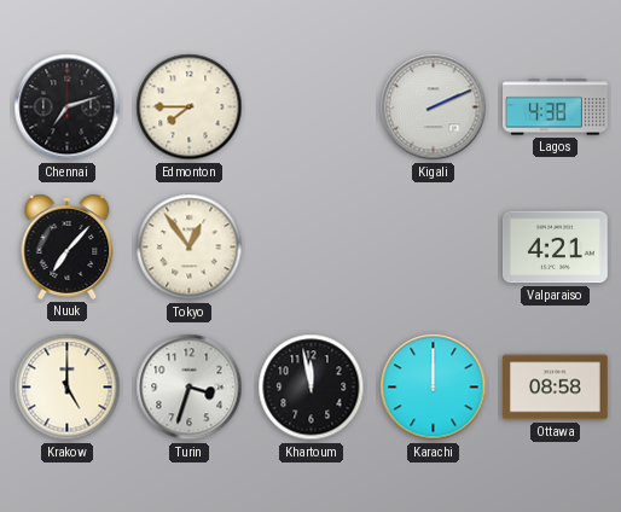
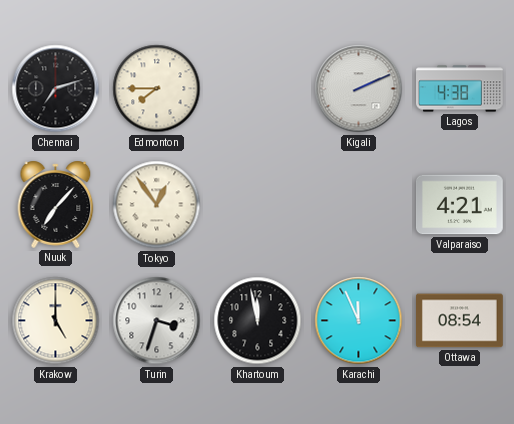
Karachi: 12:00 -> 11:56 (359, 321)
Ottawa: 08:58 -> 08:54 (460, 321)
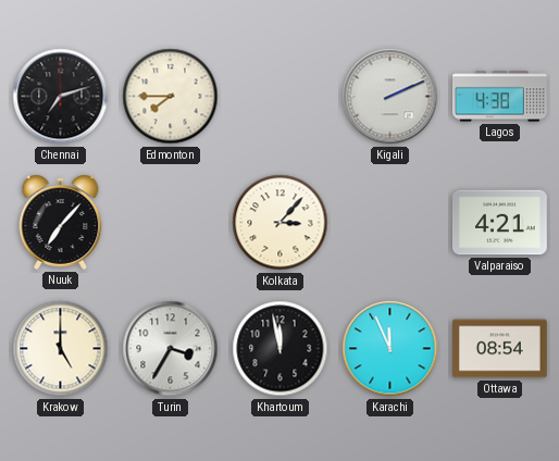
Tokyo: 12:54 -> none (157, 205)
Kolkata: none -> 3:07 (281, 223)
Turin: 3:33 -> 3:35 (171, 349)
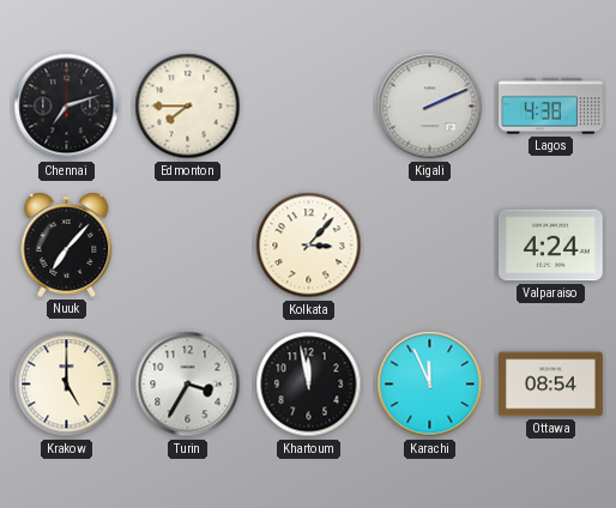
Valparaiso: 4:21 -> 4:24 (551, 246)
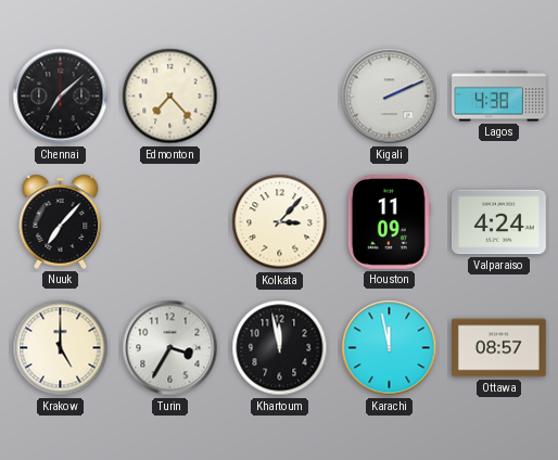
Chennai: 7:12 -> 7:08 (61, 97)
Edmonton: 7:45 -> 7:23 (170, 97)
Houston: none -> 11:09 (389, 221)
Karachi: 11:56 -> 11:58 (390, 348)
Ottawa: 08:54 -> 08:57 (499, 348)
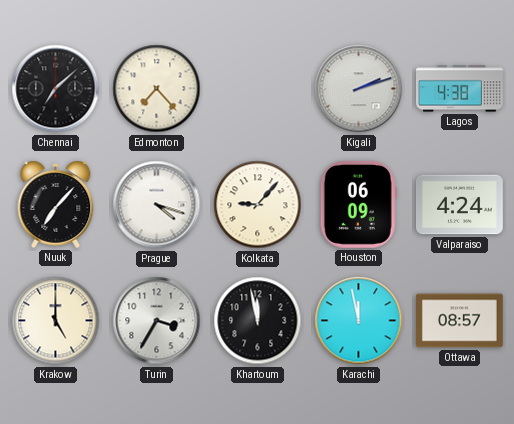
Kigali: 2:11 -> 2:12 (359, 89)
Prague: none -> 4:18 (157, 205)
Kolkata: 3:07 -> 9:07 (258, 205)
Houston: 11:09 -> 06:09 (358, 204)
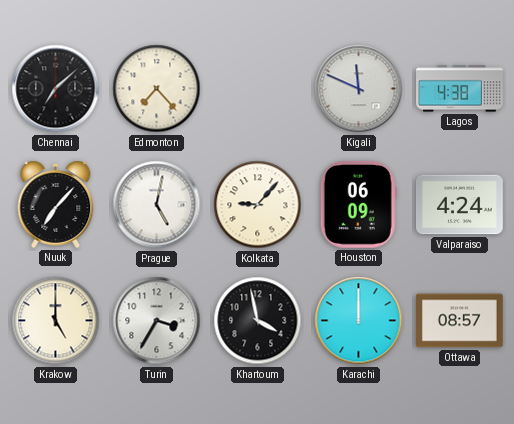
Kigali: 2:12 -> 11:49 (359, 89)
Prague: 4:18 -> 5:02 (157, 205)
Khartoum: 11:58 -> 3:58 (258, 321)
Karachi: 11:58 -> 12:00 (359, 321)
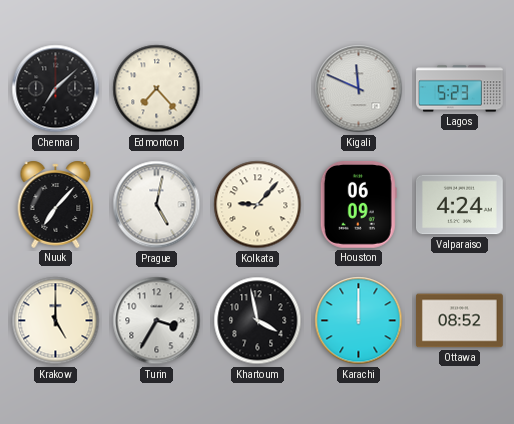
Lagos: 4:38 -> 5:23 (460, 89)
Ottawa: 08:57 -> 08:52 (460, 321)
